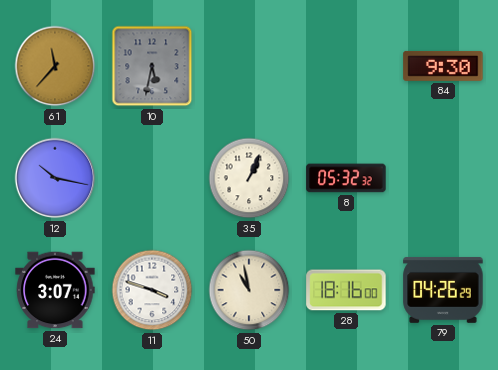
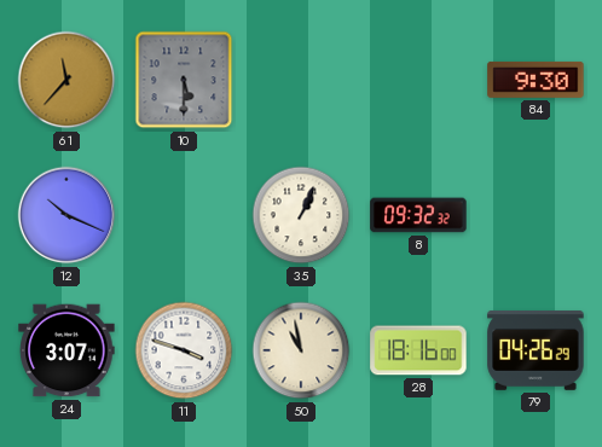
10: 5:32 -> 5:30 (184, 80)
12: 10:17 -> 10:19 (66, 215)
8: 05:32 -> 09:32 (418, 215)
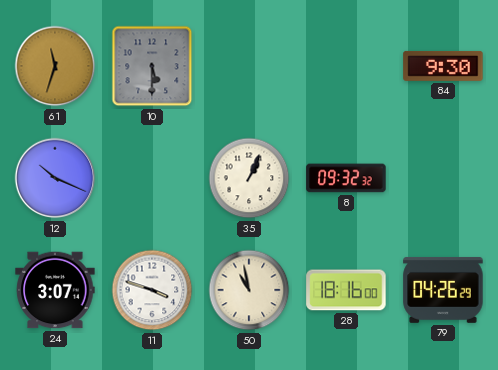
61: 11:37 -> 11:33 (55, 66)
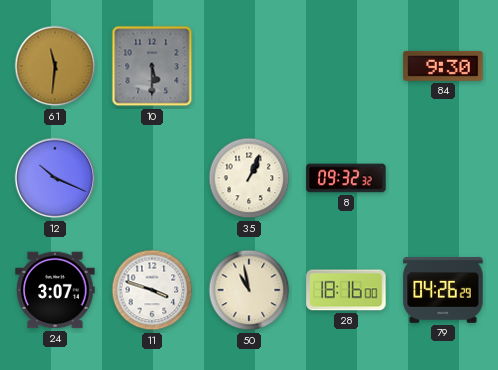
61: 11:33 -> 11:31 (55, 66)
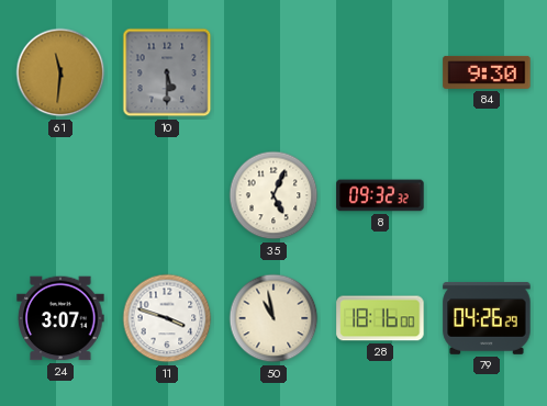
12: 10:19 -> none (55, 178)
35: 1:04 -> 5:04 (273, 195)
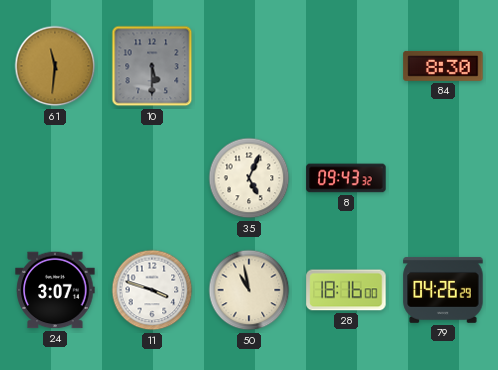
84: 9:30 -> 8:30 (443, 66)
8: 09:32 -> 09:43 (346, 178)
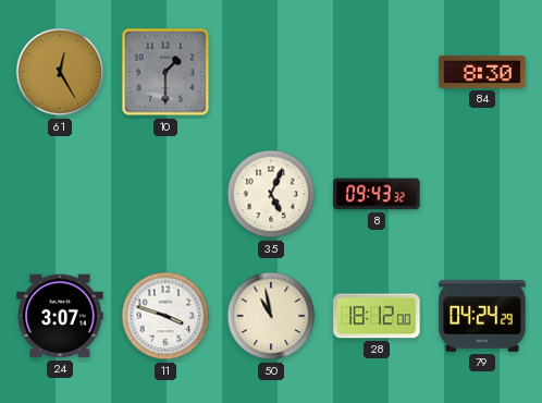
61: 11:31 -> 12:25 (60, 72)
10: 5:30 -> 1:30 (165, 72)
28: 18:16 -> 18:12 (377, 316)
79: 04:26 -> 04:24 (482, 316)
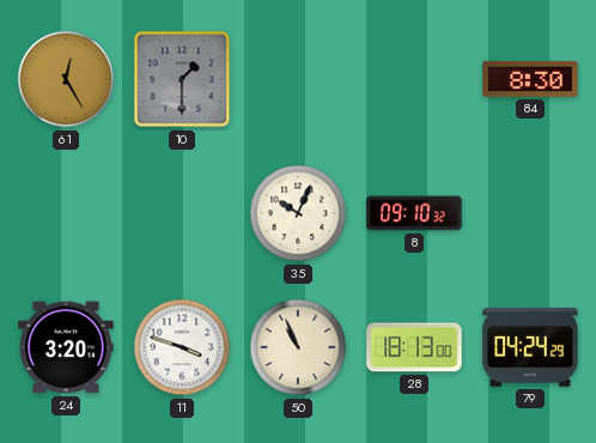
35: 5:04 -> 10:04 (298, 213)
8: 09:43 -> 09:10 (414, 213)
24: 3:07 -> 3:20 (66, 347)
50: 10:58 -> 10:56 (298, 347)
28: 18:12 -> 18:13 (414, 347)
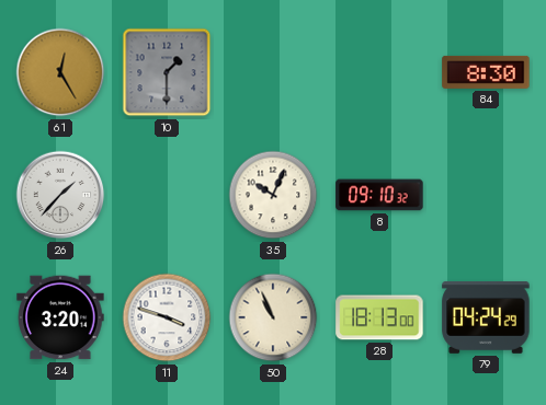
26: none -> 1:37 (60, 195)
